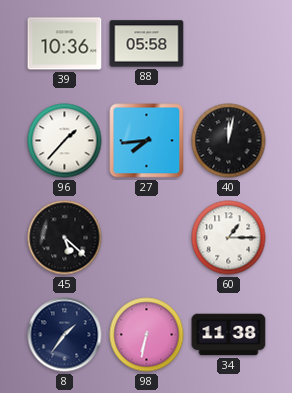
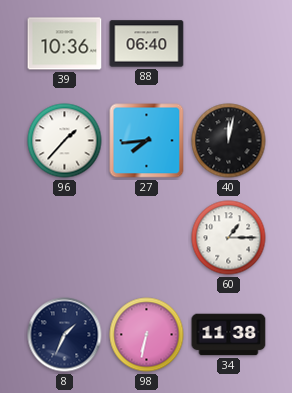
88: 05:58 -> 06:40 (147, 44)
45: 5:22 -> none (65, 238)
8: 1:36 -> 1:34 (65, 335)
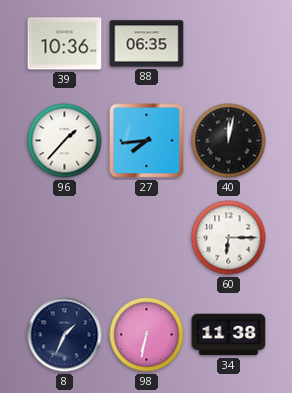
88: 06:40 -> 06:35 (147, 44)
60: 1:15 -> 6:15 (229, 238)
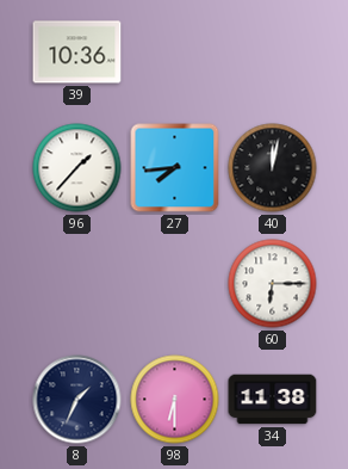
88: 06:35 -> none (147, 44)
98: 6:32 -> 6:30 (175, 400)
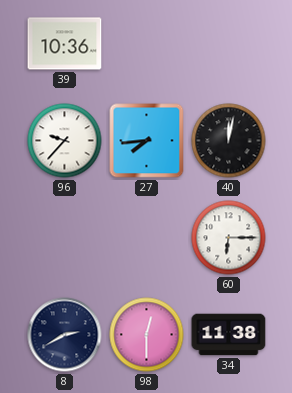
96: 1:37 -> 9:37 (65, 141)
8: 1:34 -> 2:40 (65, 335)
98: 6:30 -> 12:30 (147, 335)
